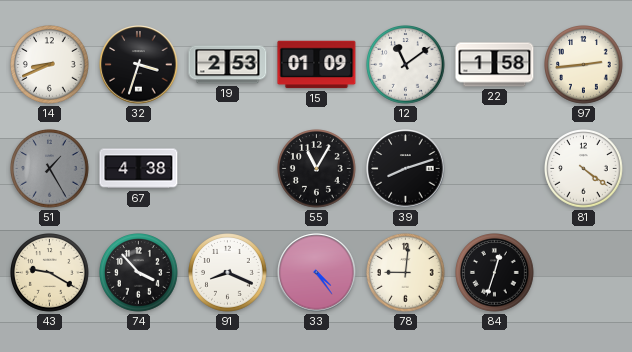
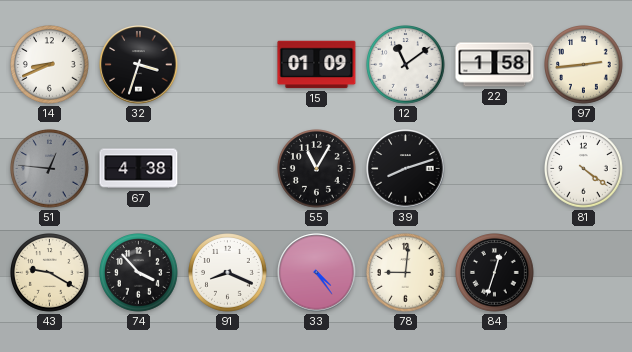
19: 2:53 -> none (228, 65)
51: 1:25 -> 12:46 (50, 169)
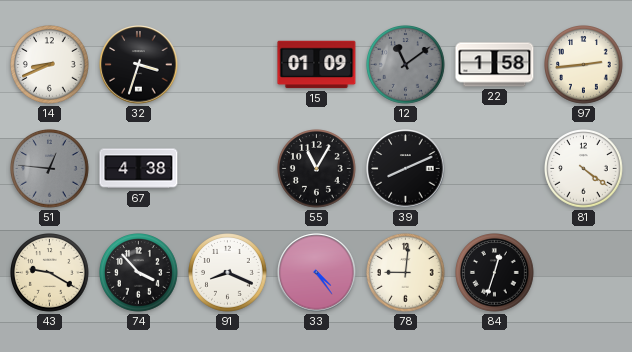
12 dial: white -> grey (406, 65)
39: 8:12 -> 8:11 (406, 169)
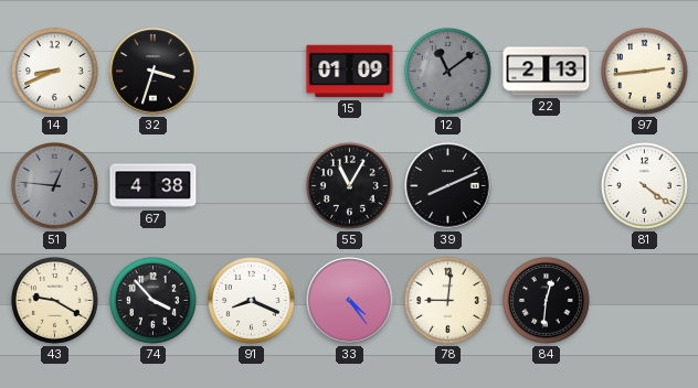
22: 1:58 -> 2:13 (547, 72)
84: 12:33 -> 12:31 (547, 301)
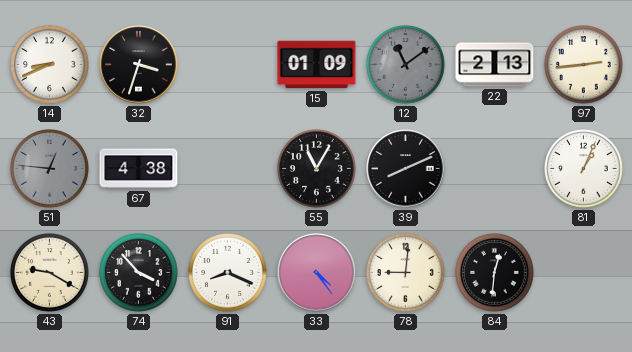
81: 4:21 -> 1:04 (584, 169)
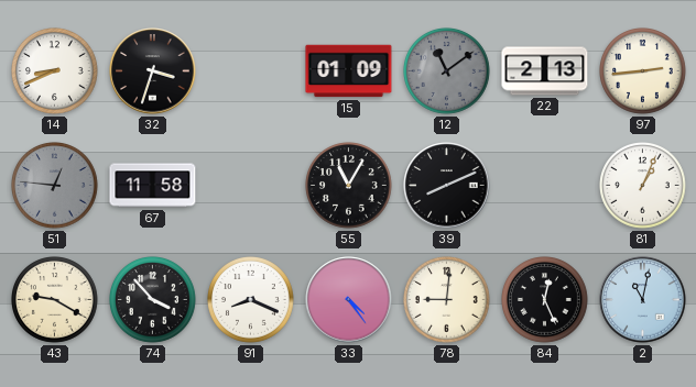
67: 4:38 -> 11:58 (153, 186)
84: 12:31 -> 12:26 (545, 300)
2: none -> 11:02 (643, 300)
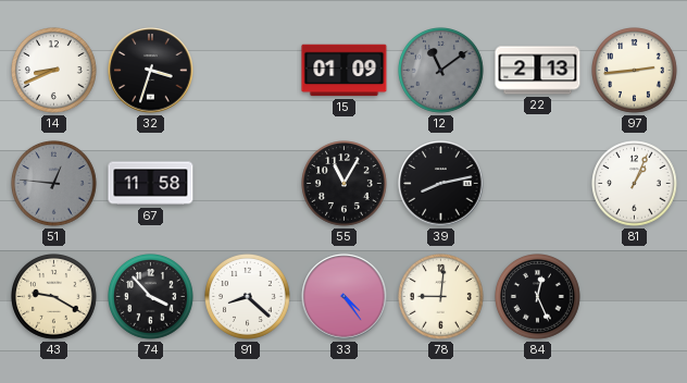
39: 8:11 -> 8:13 (441, 184)
91: 8:19 -> 8:22 (248, 297)
2: 11:02 -> none (643, 300)
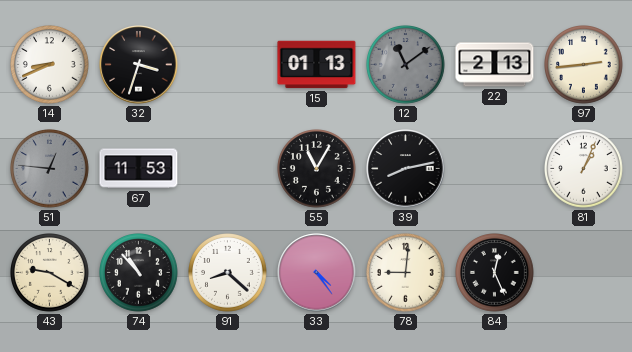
15: 01:09 -> 01:13 (317, 65)
67: 11:58 -> 11:53 (139, 169)
74: 3:53 -> 10:53 (139, 273)
